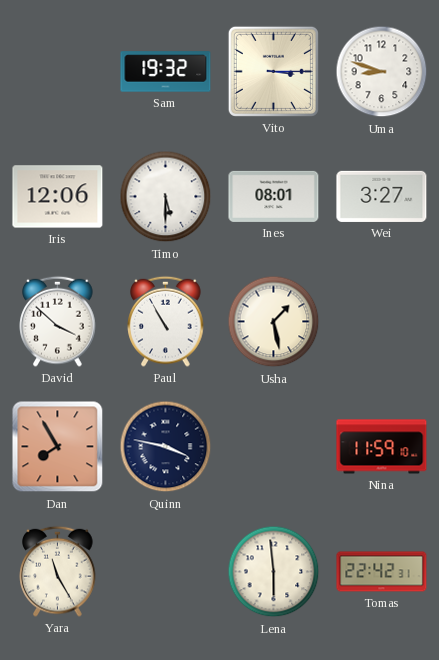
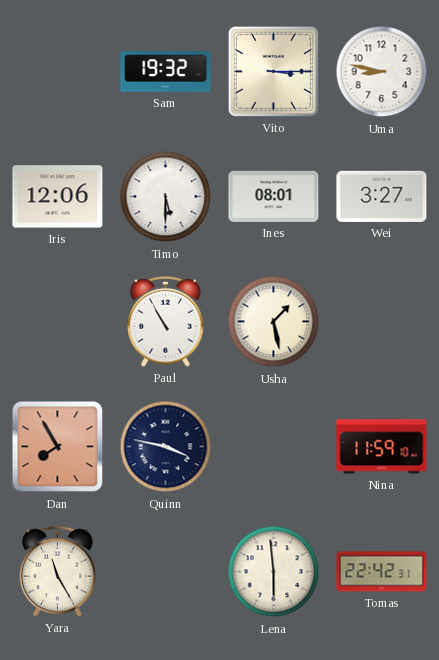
Uma: 8:48 -> 8:47 (382, 72)
David: 3:52 -> none (58, 321)
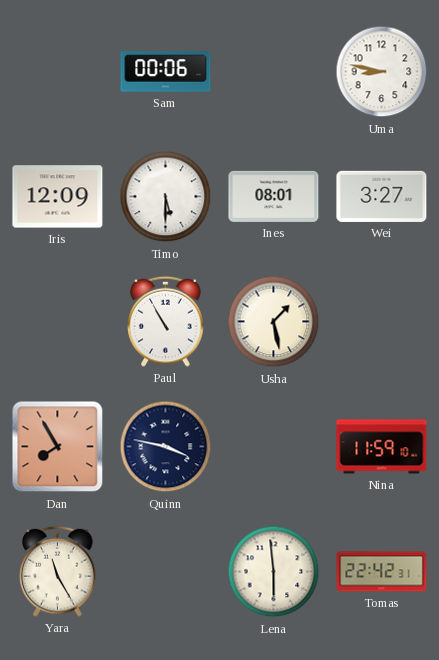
Sam: 19:32 -> 00:06 (166, 72)
Vito: 3:15 -> none (273, 71)
Iris: 12:06 -> 12:09 (58, 197)
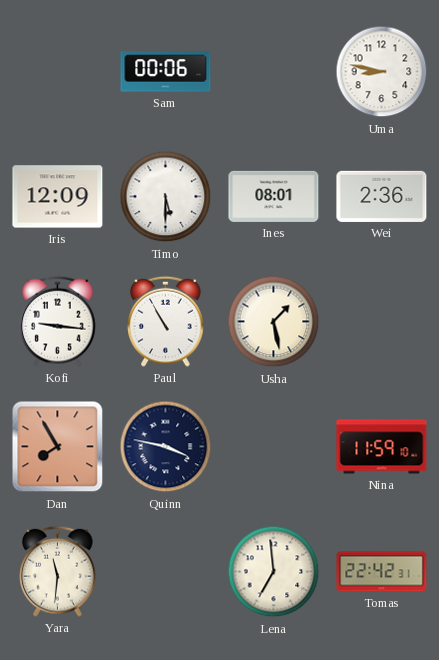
Wei: 3:27 -> 2:36 (382, 196)
Kofi: none -> 9:16 (58, 321)
Yara: 11:25 -> 11:31 (58, 571)
Lena: 5:59 -> 6:59 (274, 572)
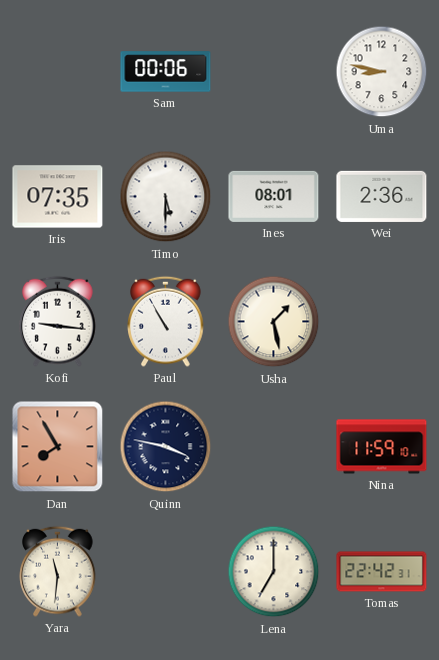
Iris: 12:09 -> 07:35 (58, 197)
Lena: 6:59 -> 7:00 (274, 572)
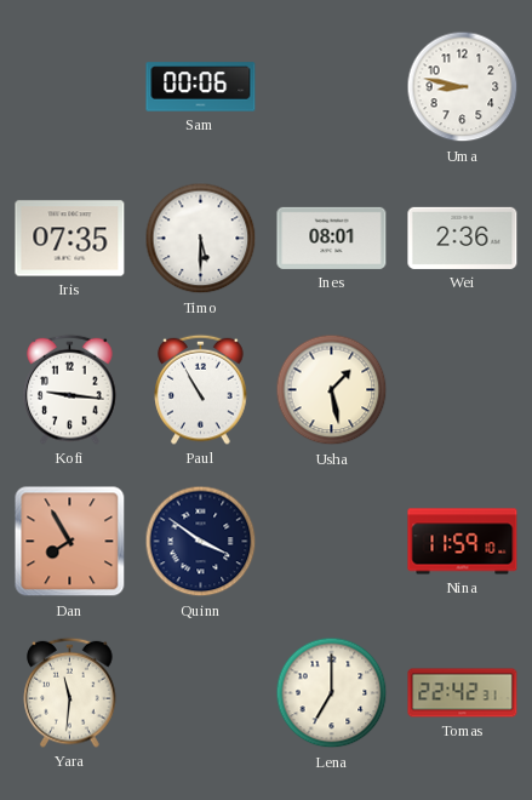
Quinn: 3:47 -> 3:51 (201, 542)
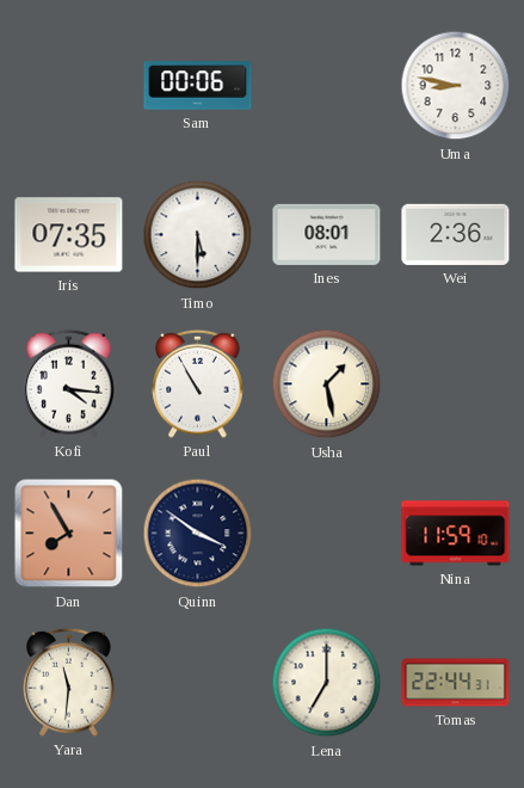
Kofi: 9:16 -> 4:16 (69, 383)
Tomas: 22:42 -> 22:44 (456, 683)
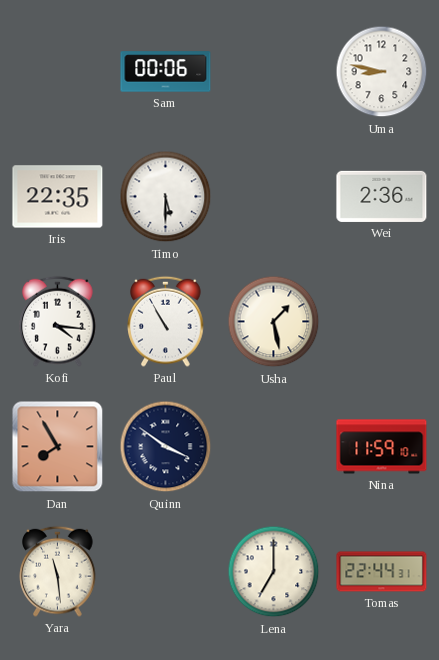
Iris: 07:35 -> 22:35 (58, 197)
Ines: 08:01 -> none (327, 234)
Yara: 11:31 -> 11:29 (58, 571)
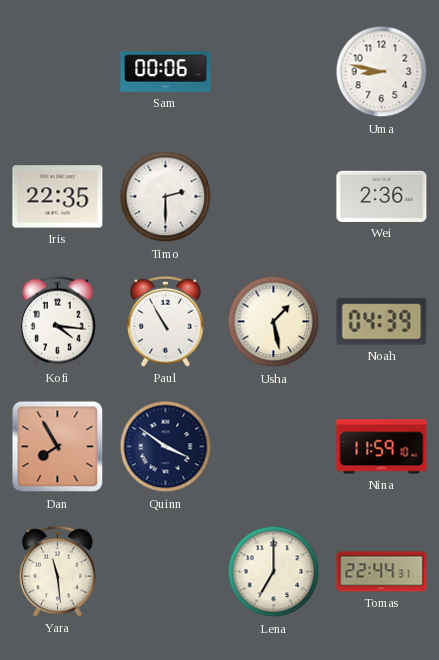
Timo: 5:30 -> 2:30 (166, 197)
Noah: none -> 04:39 (382, 322)
